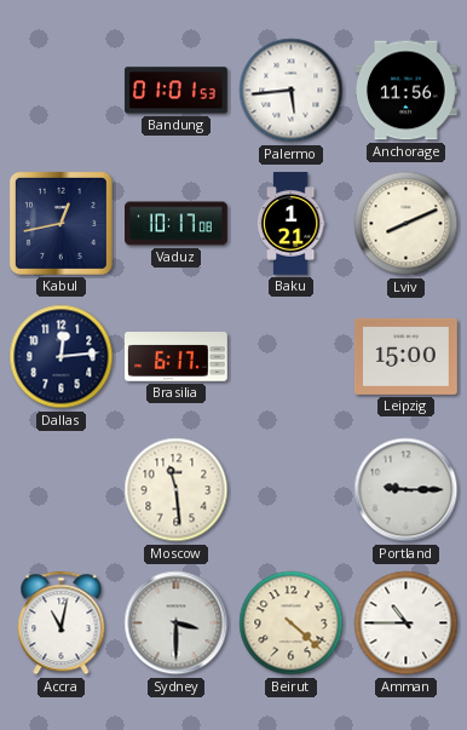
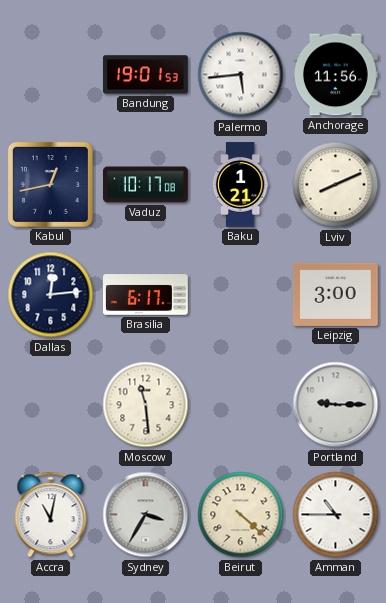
Bandung: 01:01 -> 19:01 (146, 75)
Leipzig: 15:00 -> 3:00 (336, 294)
Sydney: 3:30 -> 3:35 (146, 515)
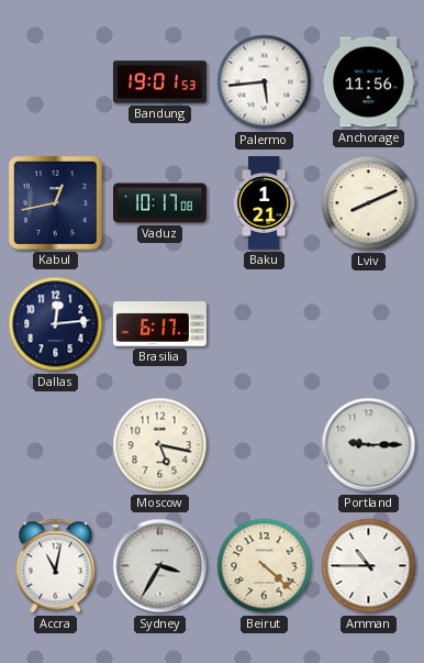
Leipzig: 3:00 -> none (336, 294)
Moscow: 11:29 -> 5:17 (160, 445)
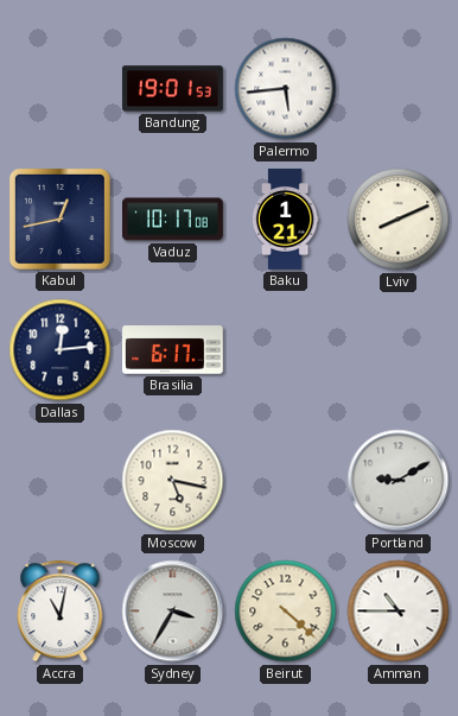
Anchorage: 11:56 -> none (369, 82)
Portland: 9:15 -> 9:10 (399, 481)
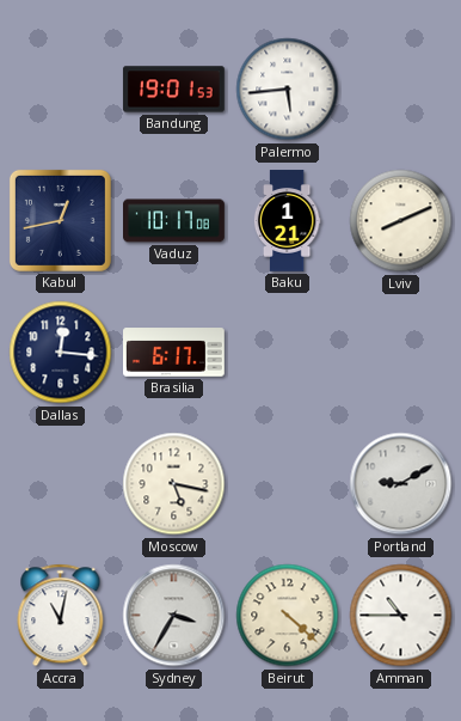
Dallas: 12:14 -> 12:16 (61, 353)
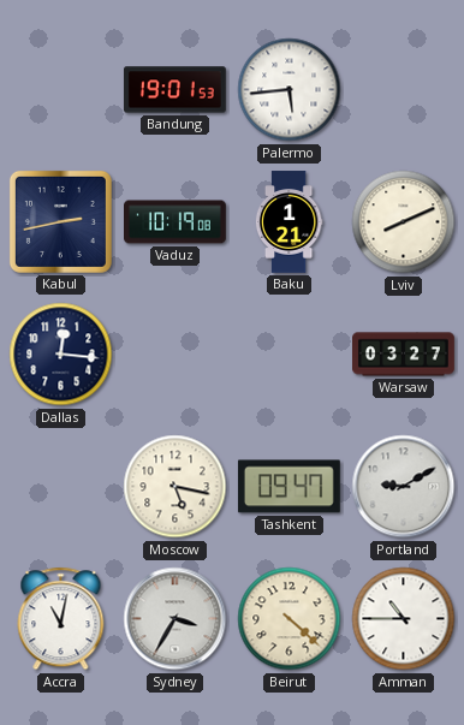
Kabul: 12:43 -> 2:43 (60, 221)
Vaduz: 10:17 -> 10:19 (176, 222)
Brasilia: 6:17 -> none (174, 353)
Warsaw: none -> 03:27 (404, 355)
Tashkent: none -> 09:47 (288, 487)
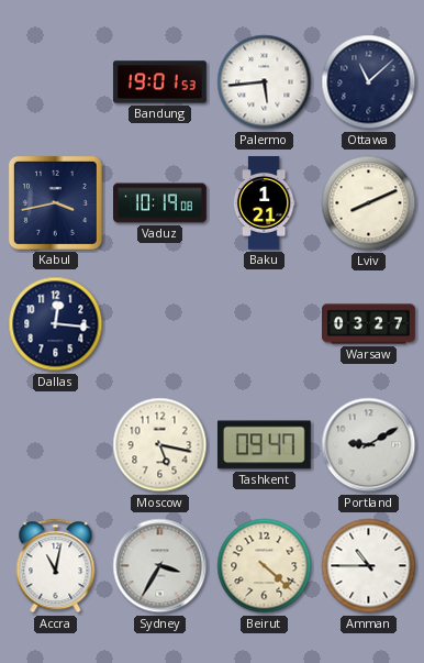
Ottawa: none -> 11:08 (369, 82)
Kabul: 2:43 -> 3:43 (55, 202)
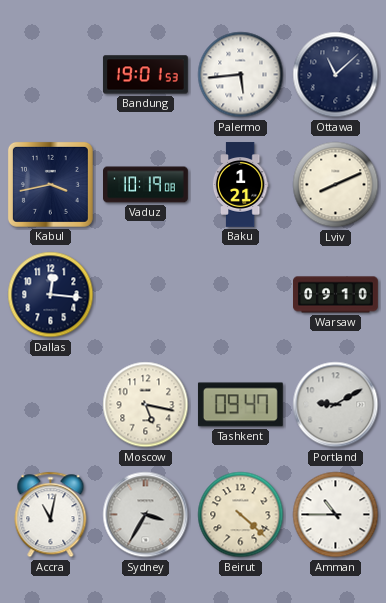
Warsaw: 03:27 -> 09:10 (336, 295)
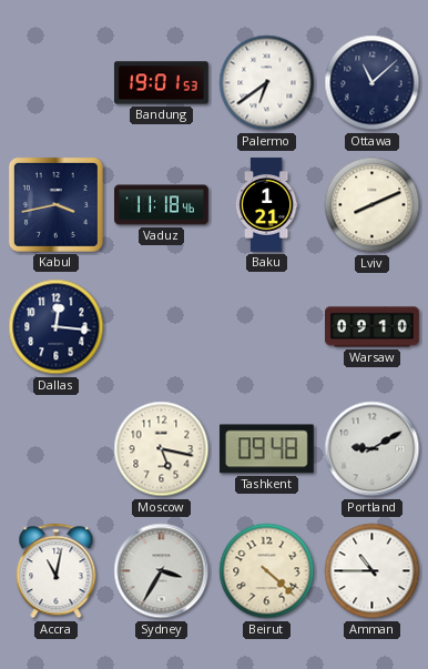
Palermo: 5:44 -> 6:39 (267, 83)
Vaduz: 10:19 -> 11:18 (162, 205)
Tashkent: 09:47 -> 09:48 (266, 449)
